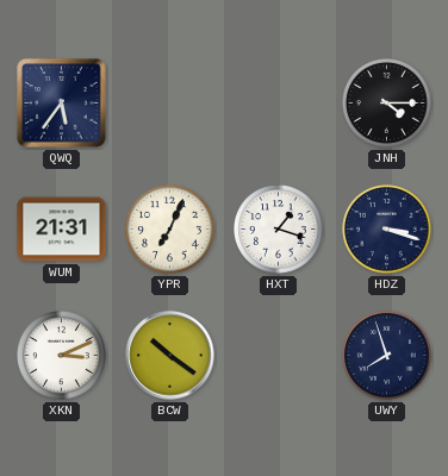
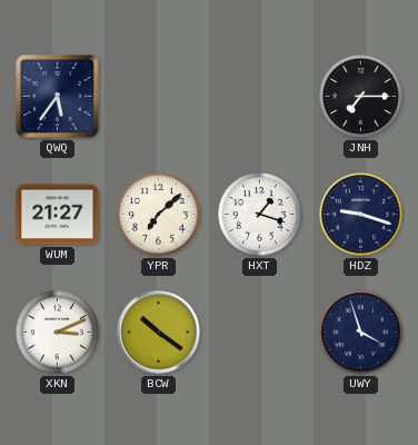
JNH: 4:15 -> 7:15 (361, 97)
WUM: 21:31 -> 21:27 (58, 215)
YPR: 7:04 -> 7:08 (159, 215)
HDZ: 3:18 -> 9:18 (361, 215)
UWY: 7:57 -> 3:57 (361, 333)
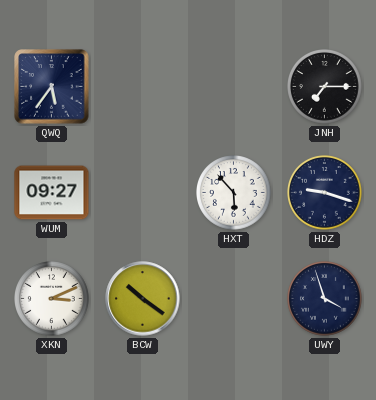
WUM: 21:27 -> 09:27 (52, 193)
YPR: 7:08 -> none (159, 215)
HXT: 1:18 -> 5:53 (234, 193)
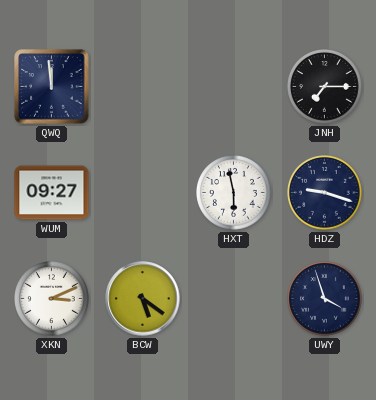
QWQ: 5:36 -> 11:59 (52, 87)
HXT: 5:53 -> 5:58 (234, 193)
BCW: 10:21 -> 5:21 (143, 299)
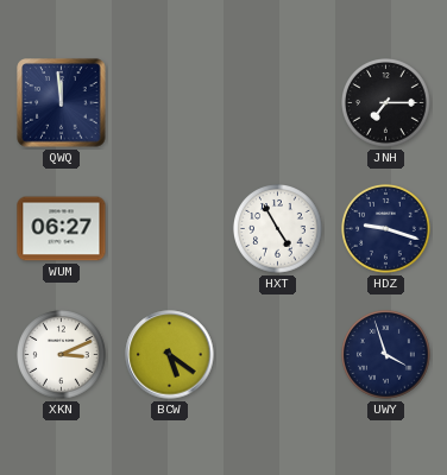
WUM: 09:27 -> 06:27 (62, 229)
HXT: 5:58 -> 4:55 (278, 229)
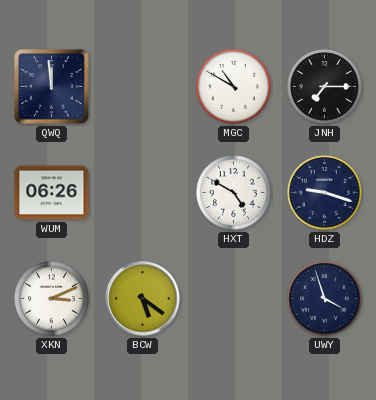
MGC: none -> 10:50 (234, 87)
WUM: 06:27 -> 06:26 (52, 193)
HXT: 4:55 -> 4:50 (234, 193)
